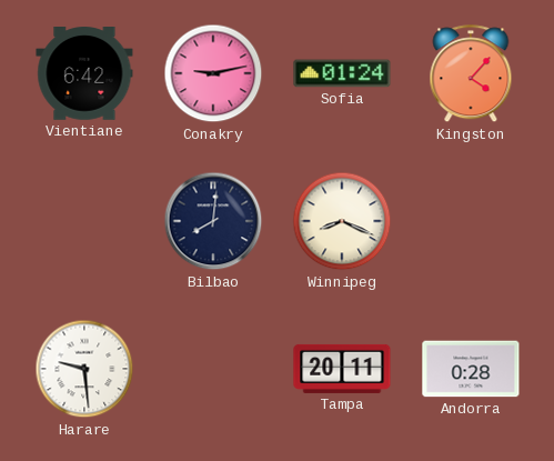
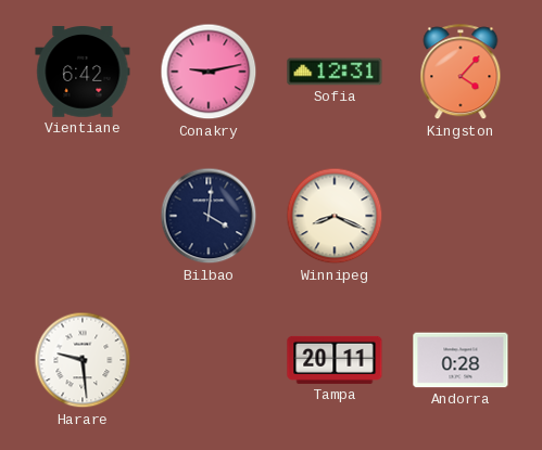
Sofia: 01:24 -> 12:31 (335, 72)
Bilbao: 8:01 -> 4:01 (209, 216)
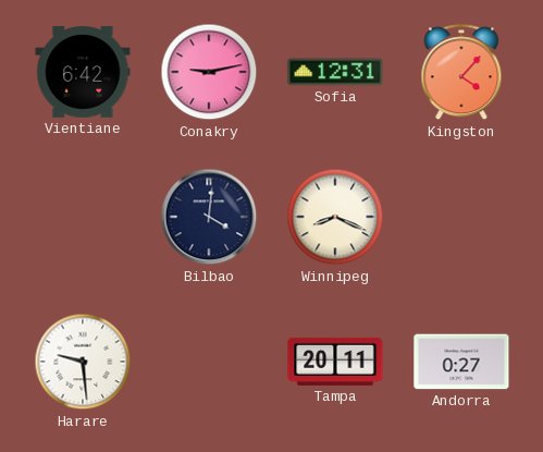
Andorra: 0:28 -> 0:27 (461, 362)
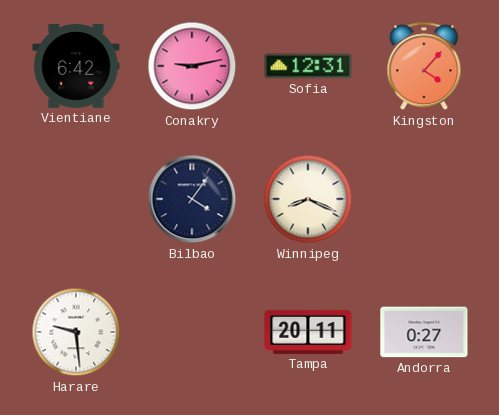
Bilbao: 4:01 -> 4:06 (192, 199)
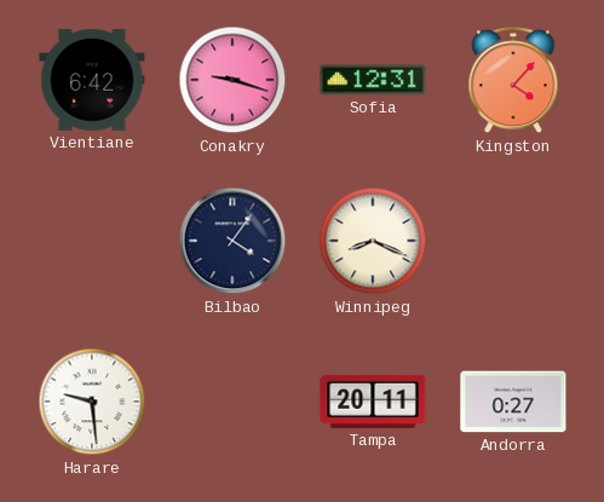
Conakry: 9:13 -> 9:18 (232, 80)
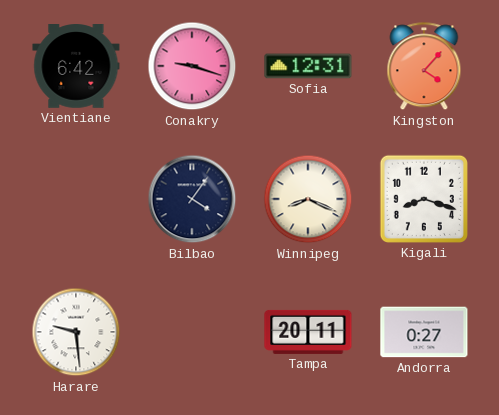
Kigali: none -> 8:18 (424, 199)
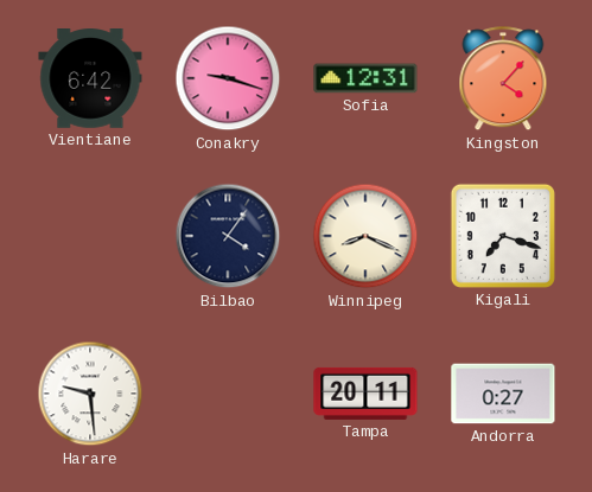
Kigali: 8:18 -> 7:18 (503, 236)
